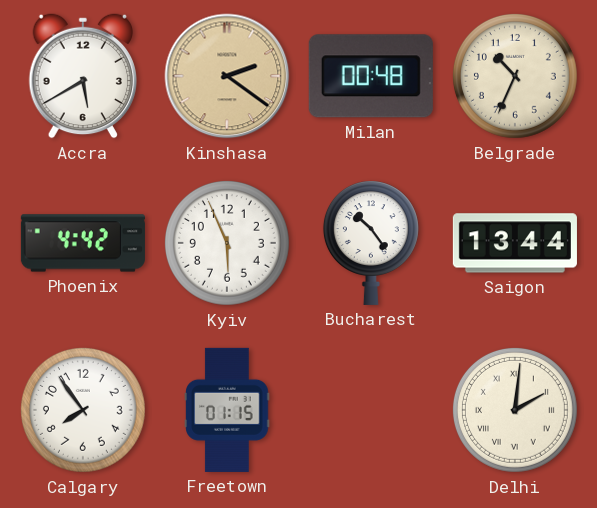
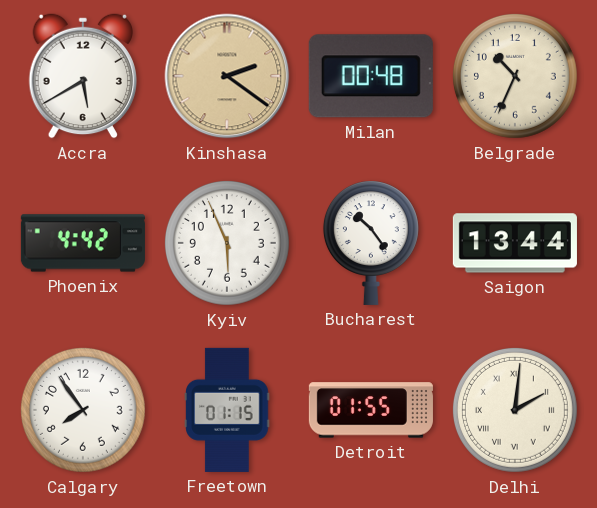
Detroit: none -> 01:55 (371, 410)
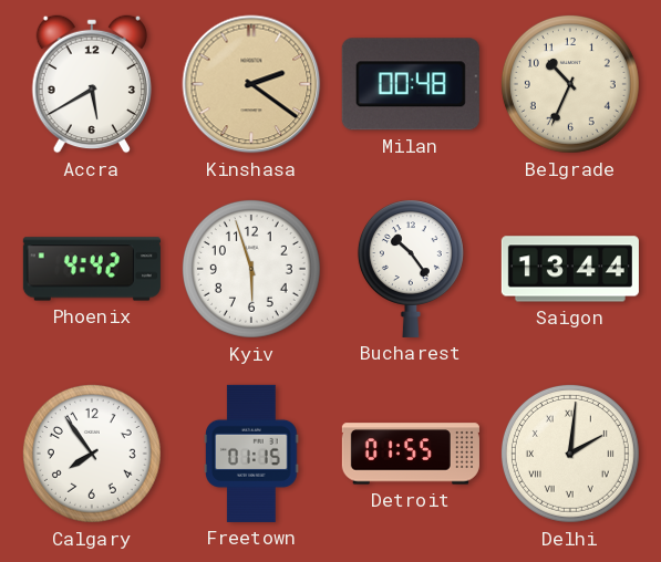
Kyiv: 5:56 -> 5:57 (251, 269)
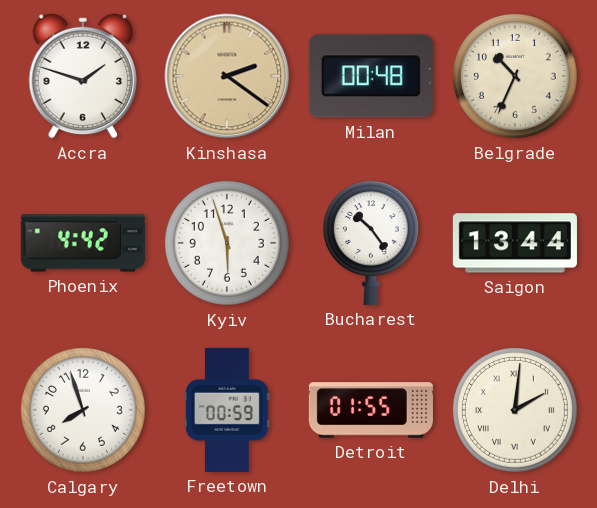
Accra: 5:40 -> 1:48 (82, 76)
Calgary: 7:54 -> 7:57 (83, 410)
Freetown: 01:15 -> 00:59 (227, 410)
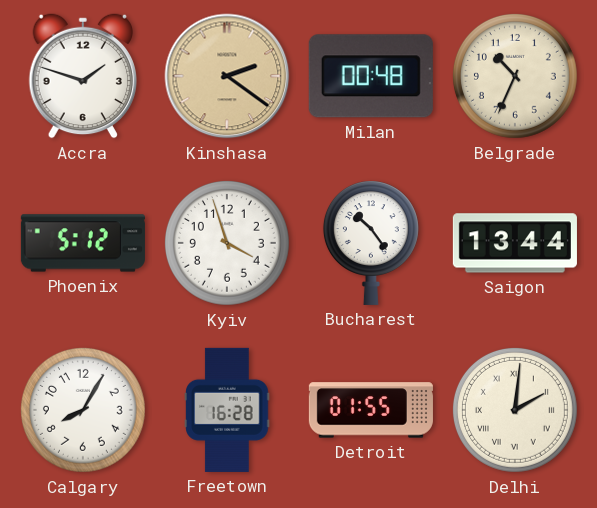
Phoenix: 4:42 -> 5:12 (83, 243)
Kyiv: 5:57 -> 3:57 (227, 243)
Calgary: 7:57 -> 8:05 (83, 410)
Freetown: 00:59 -> 16:28 (227, 410)
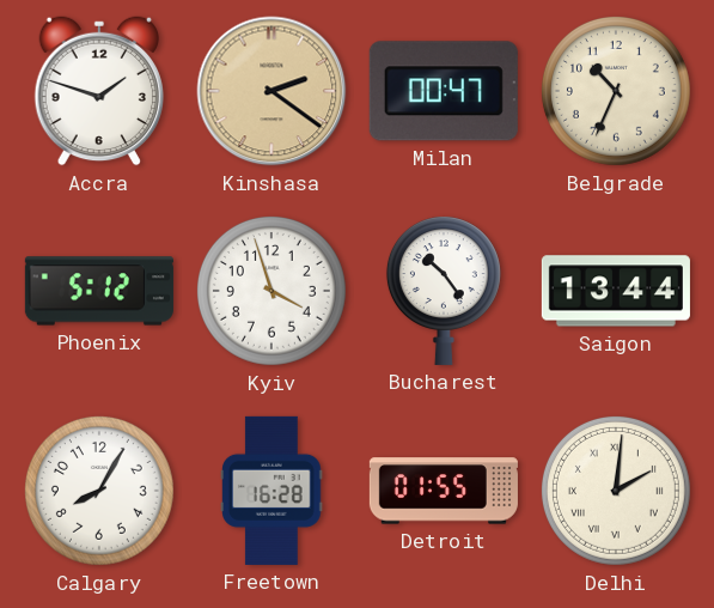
Milan: 00:48 -> 00:47 (444, 91)
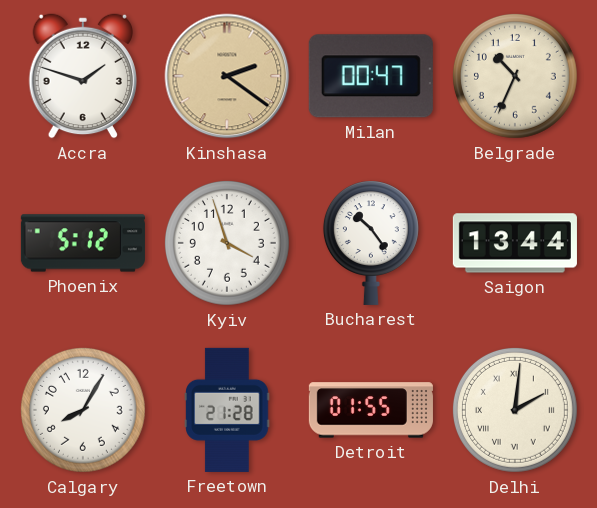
Freetown: 16:28 -> 21:28 (227, 410)
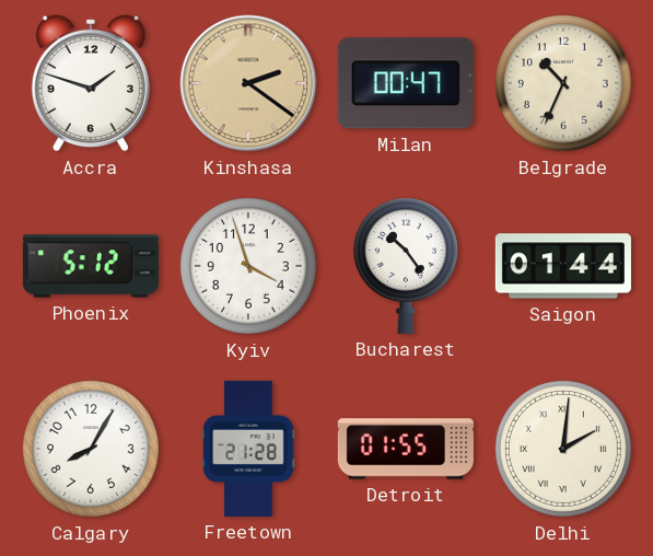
Saigon: 13:44 -> 01:44 (563, 266)
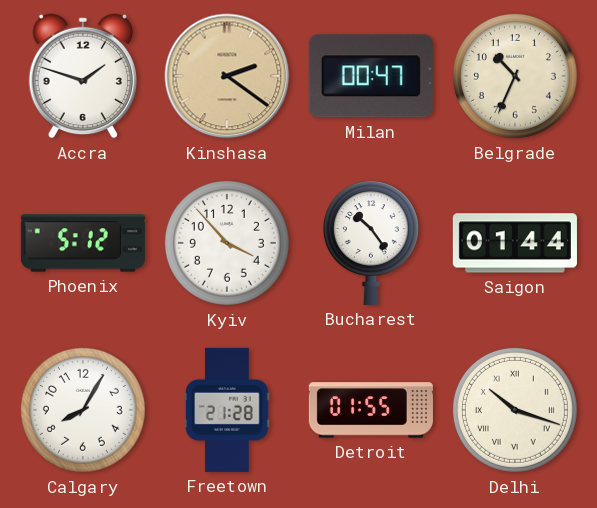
Kyiv: 3:57 -> 3:53 (227, 243)
Delhi: 2:01 -> 10:18 (515, 410)
